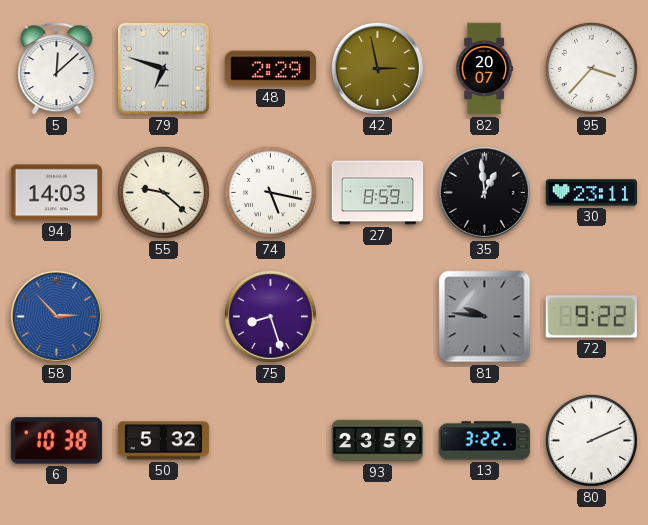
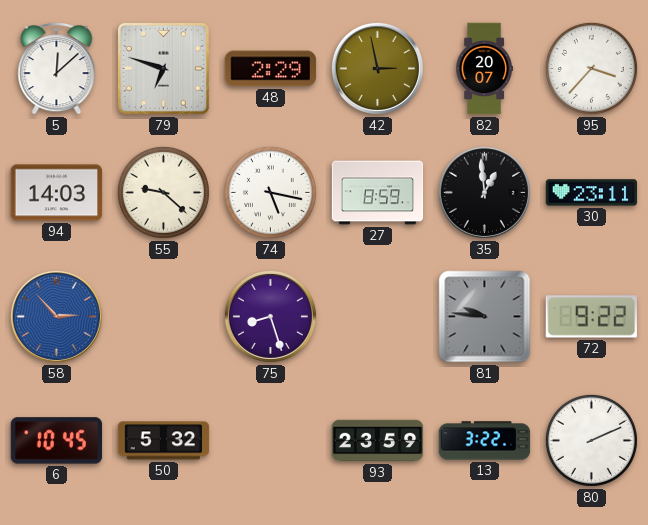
6: 10:38 -> 10:45 (57, 441)
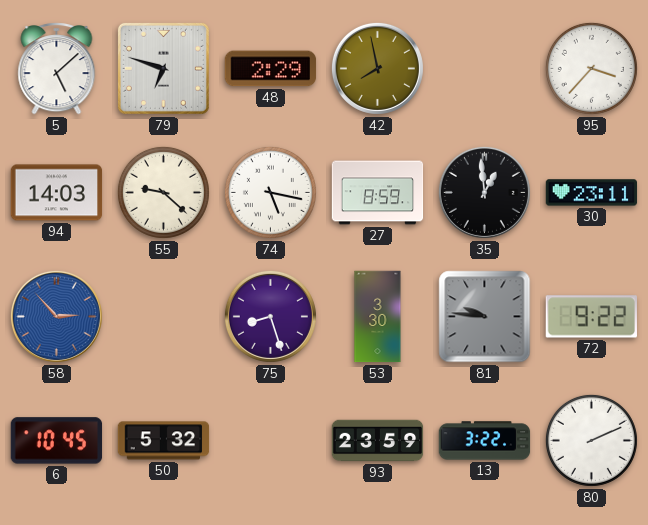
5: 12:08 -> 5:08 (57, 69)
42: 2:58 -> 7:58 (377, 68)
82: 20:07 -> none (484, 69)
53: none -> 3:30 (378, 317)
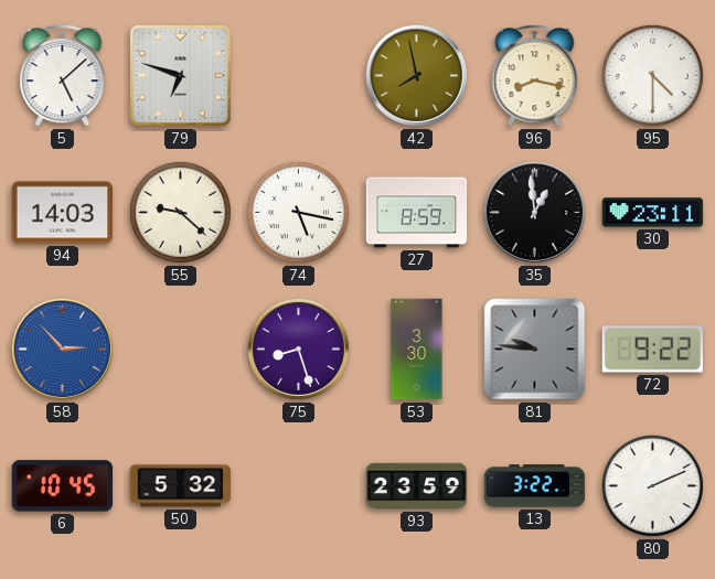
48: 2:29 -> none (271, 69)
96: none -> 8:17 (535, 76)
95: 3:37 -> 4:30 (652, 75)
